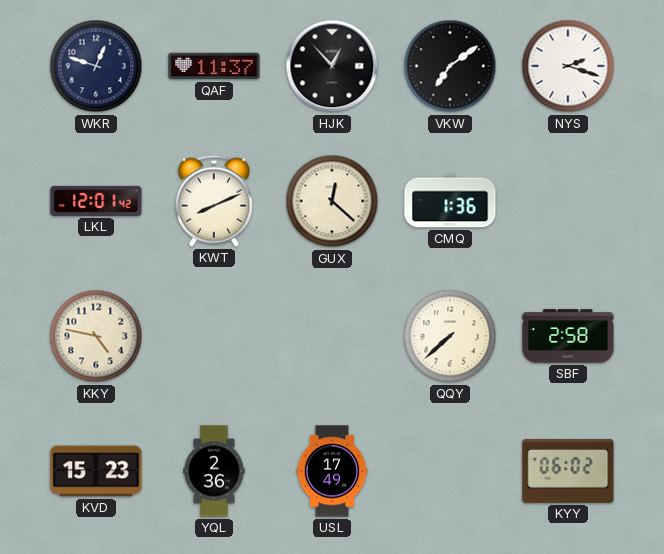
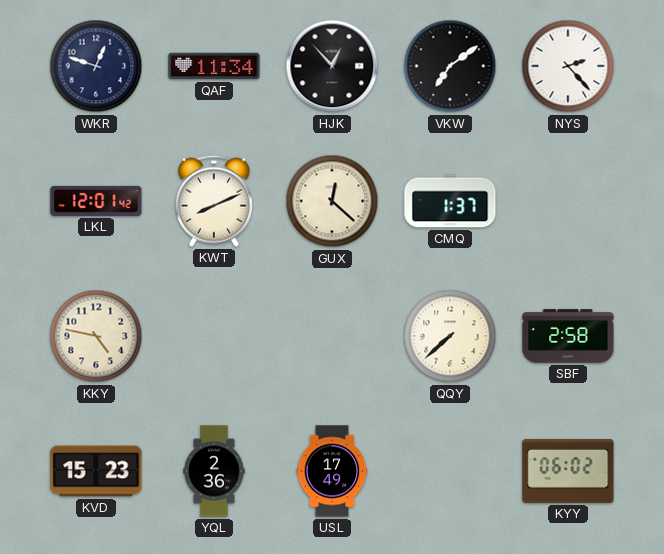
QAF: 11:37 -> 11:34 (214, 66)
NYS: 2:18 -> 2:23 (568, 66)
CMQ: 1:36 -> 1:37 (450, 201)
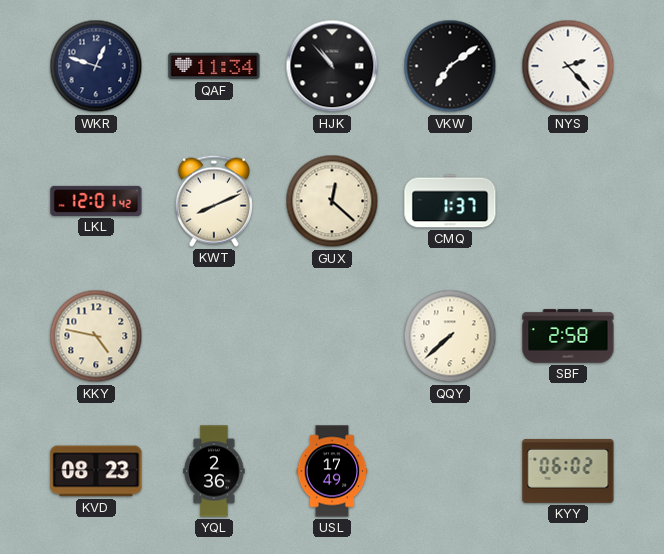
HJK: 12:53 -> 10:53 (332, 66)
KVD: 15:23 -> 08:23 (96, 471)
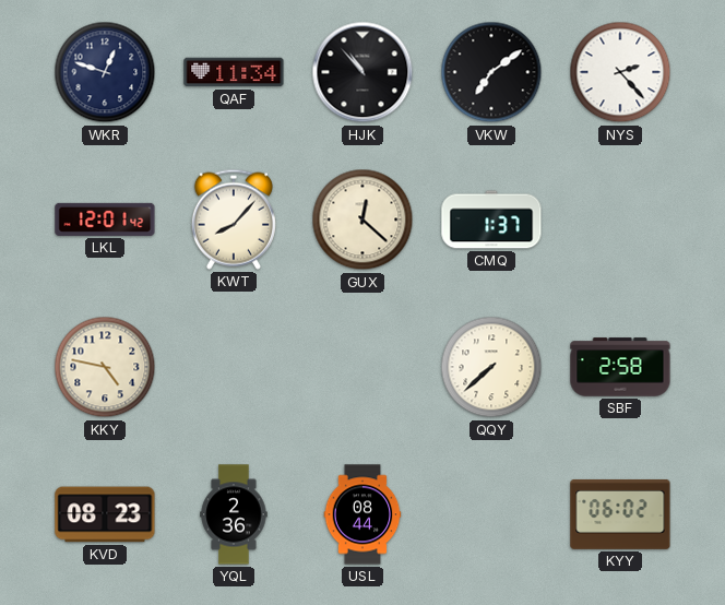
KWT: 8:11 -> 8:07 (234, 220)
USL: 17:49 -> 08:44 (362, 514)
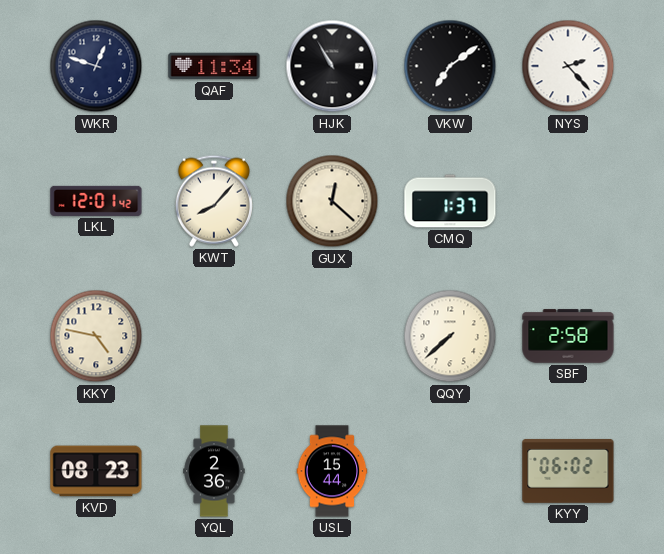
HJK: 10:53 -> 10:55 (332, 66)
USL: 08:44 -> 15:44 (332, 471)
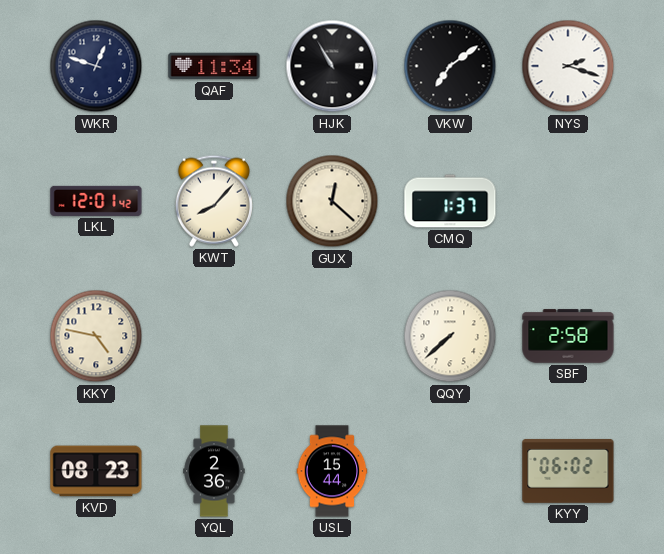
NYS: 2:23 -> 2:18 (568, 66)
